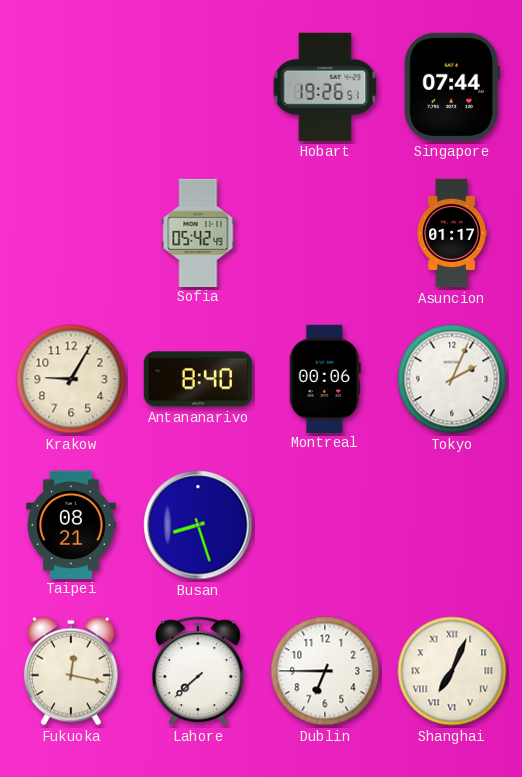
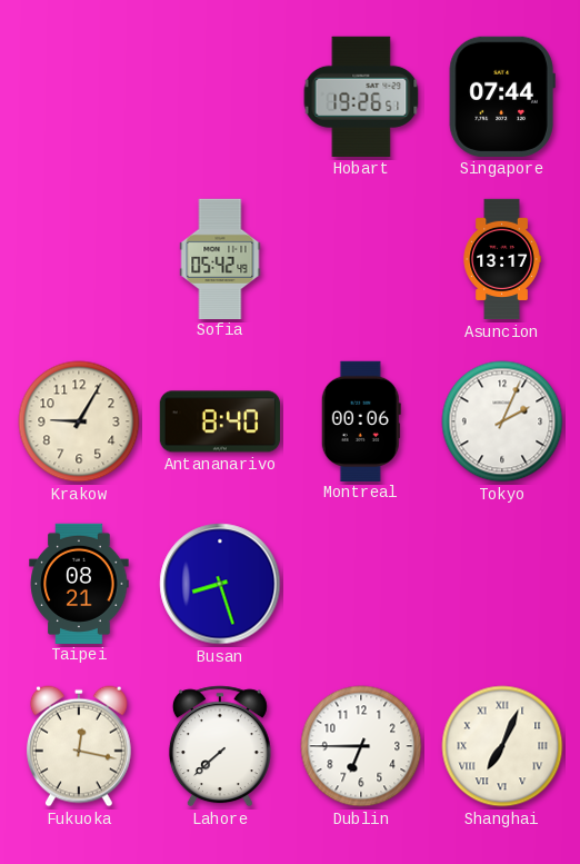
Asuncion: 01:17 -> 13:17 (502, 259)
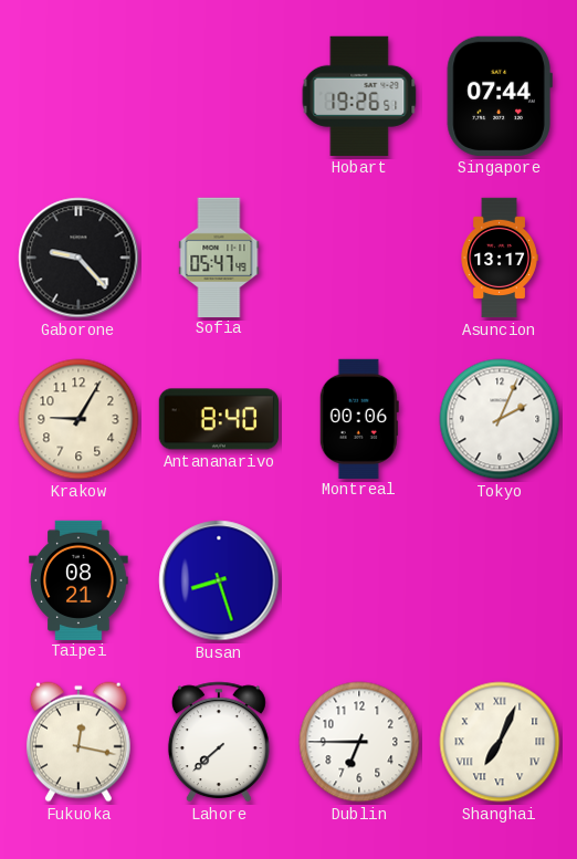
Gaborone: none -> 9:23 (78, 258)
Sofia: 05:42 -> 05:47 (219, 256)
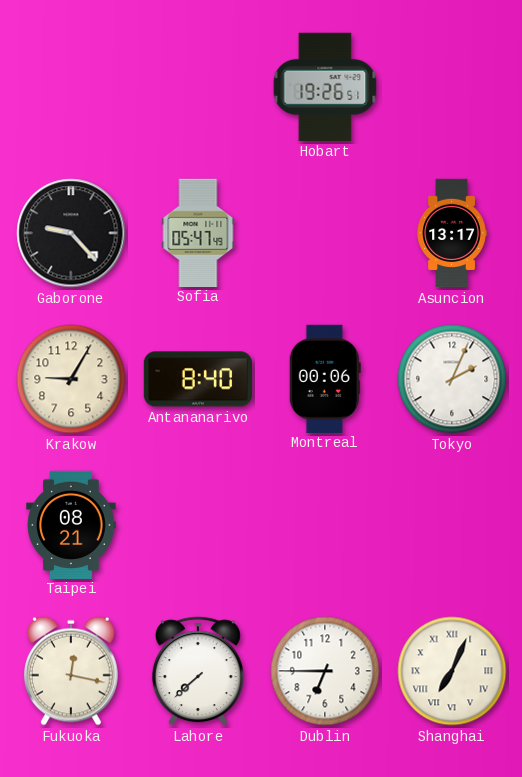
Singapore: 07:44 -> none (500, 96)
Busan: 8:27 -> none (219, 580)
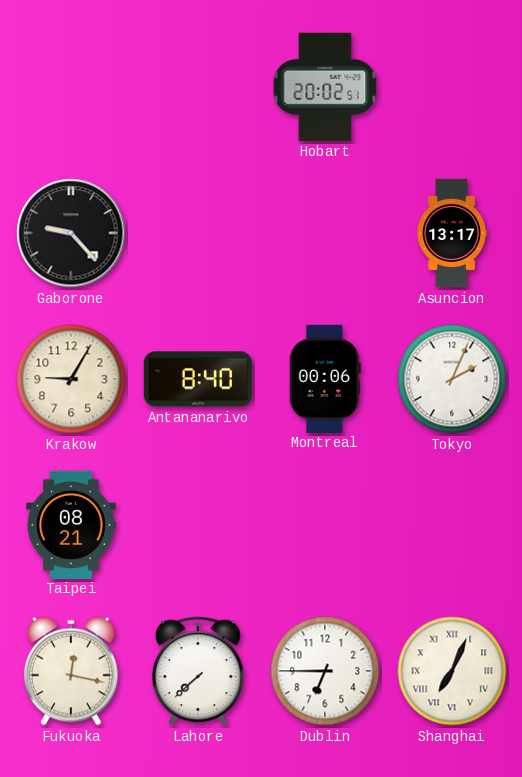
Hobart: 19:26 -> 20:02 (325, 87)
Sofia: 05:47 -> none (198, 232)
